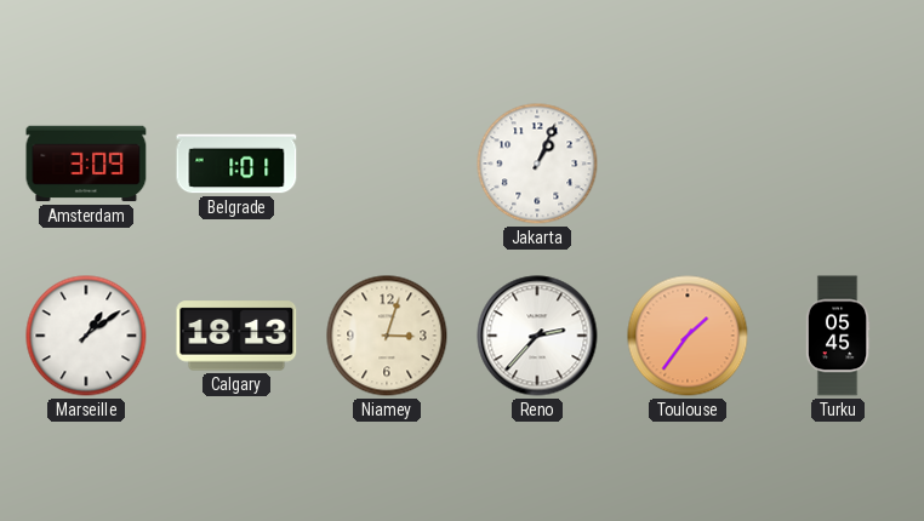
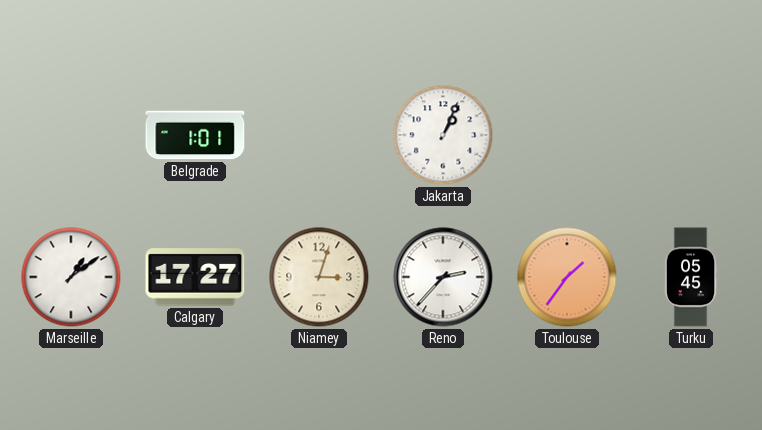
Amsterdam: 3:09 -> none (86, 164)
Calgary: 18:13 -> 17:27 (195, 277)
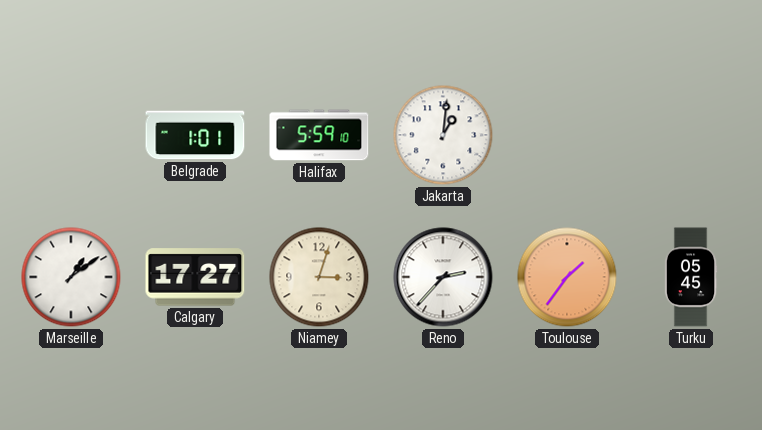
Halifax: none -> 5:59 (319, 135)
Jakarta: 1:04 -> 1:01 (443, 135)
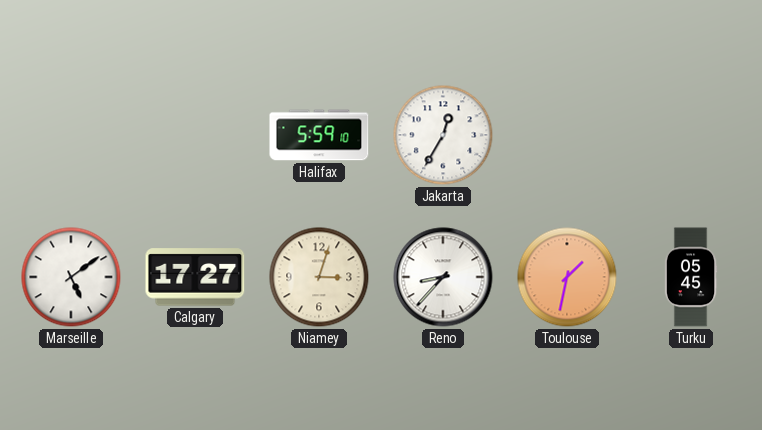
Belgrade: 1:01 -> none (195, 135)
Jakarta: 1:01 -> 12:35 (443, 135)
Marseille: 1:09 -> 5:09 (71, 277)
Reno: 2:37 -> 8:37 (443, 277)
Toulouse: 1:36 -> 1:32 (567, 277)
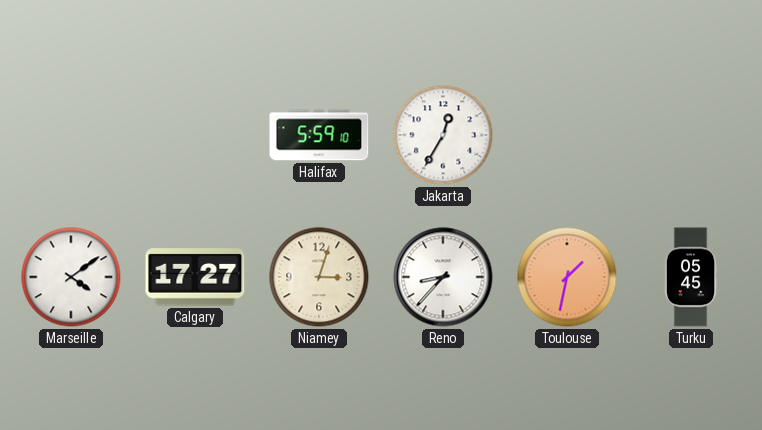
Marseille: 5:09 -> 4:09 (71, 277)
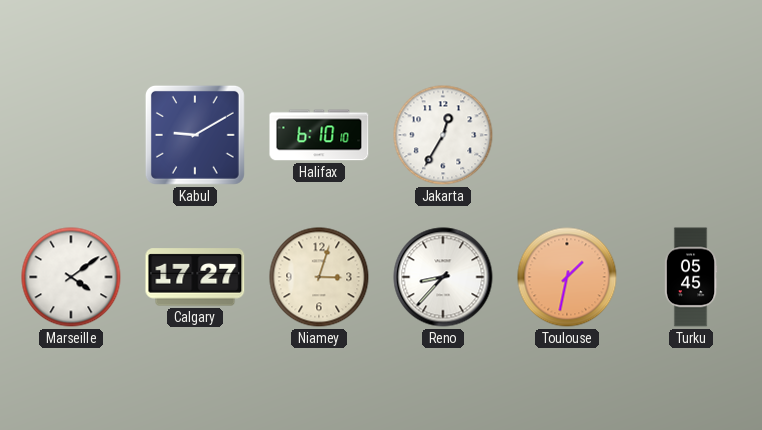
Kabul: none -> 9:10 (195, 135)
Halifax: 5:59 -> 6:10 (319, 135)
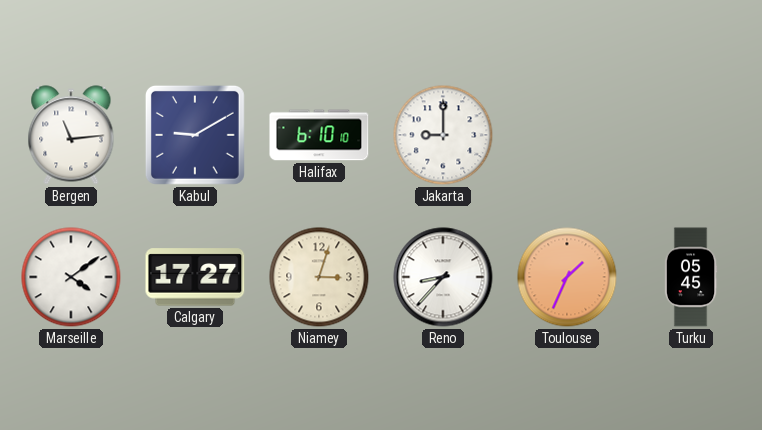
Bergen: none -> 11:14 (71, 135)
Jakarta: 12:35 -> 9:00 (443, 135)
Toulouse: 1:32 -> 1:34 (567, 277)
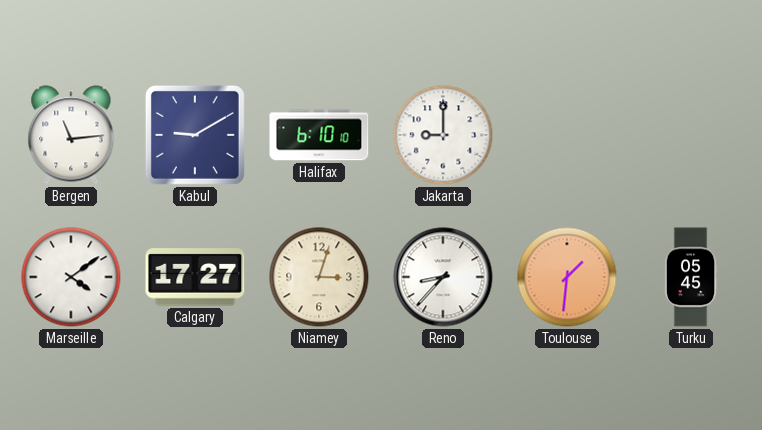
Toulouse: 1:34 -> 1:31 (567, 277)
